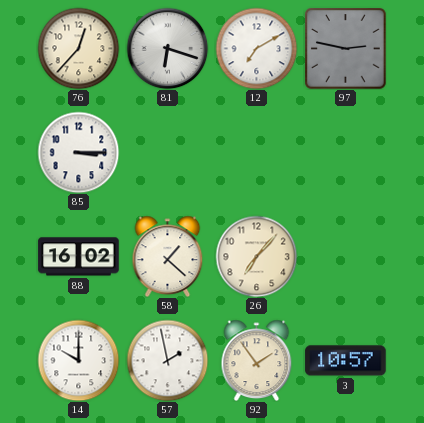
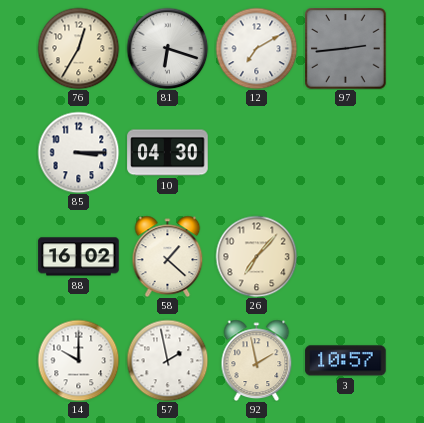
76: 12:37 -> 12:35 (78, 48)
97: 2:47 -> 2:44 (346, 49)
10: none -> 04:30 (168, 153)
92: 1:54 -> 1:58 (257, 360)
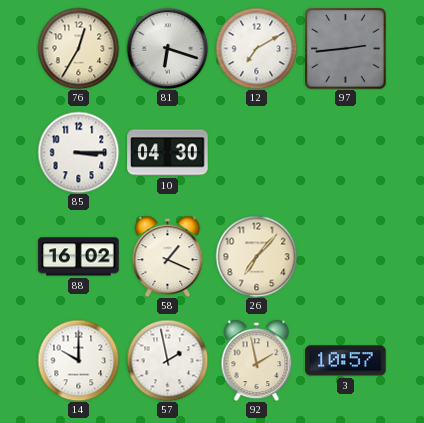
58: 1:22 -> 1:19 (168, 256)
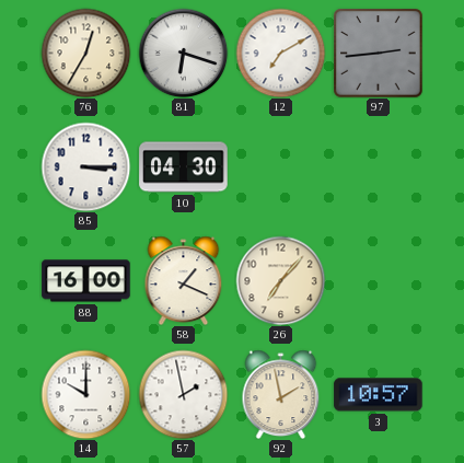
88: 16:02 -> 16:00 (86, 281)
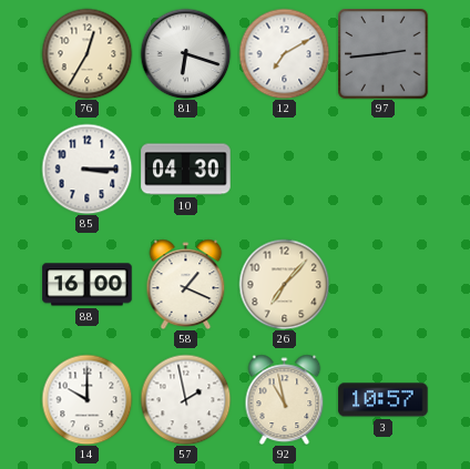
92: 1:58 -> 10:58 (285, 399)
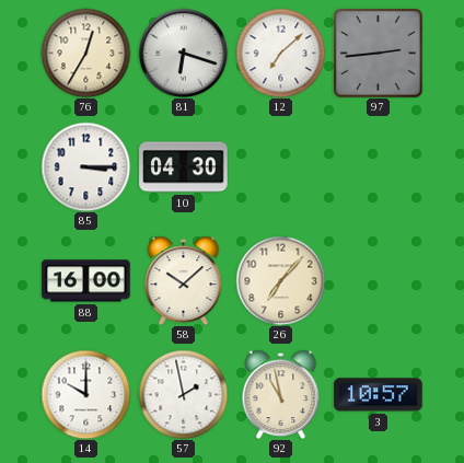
12: 7:10 -> 7:08 (280, 53)
58: 1:19 -> 10:08 (184, 280)
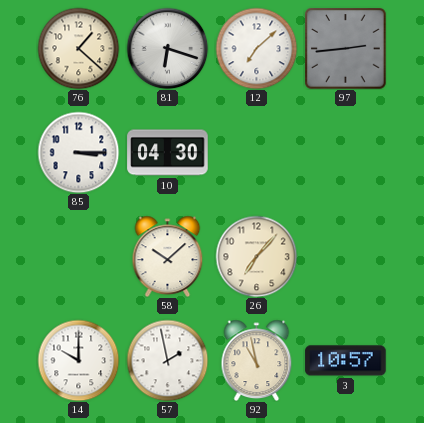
76: 12:35 -> 1:22 (78, 48)
88: 16:00 -> none (86, 281)
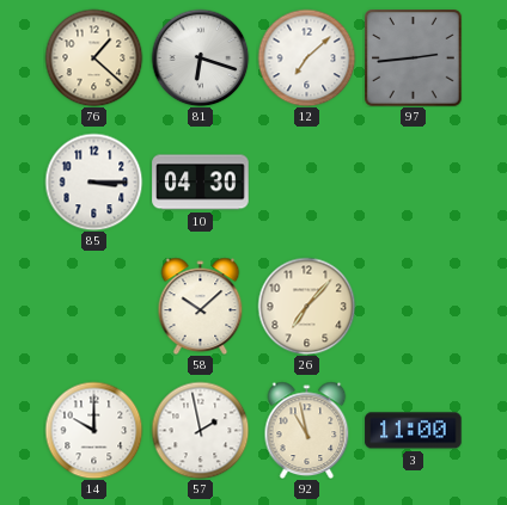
3: 10:57 -> 11:00 (414, 431)
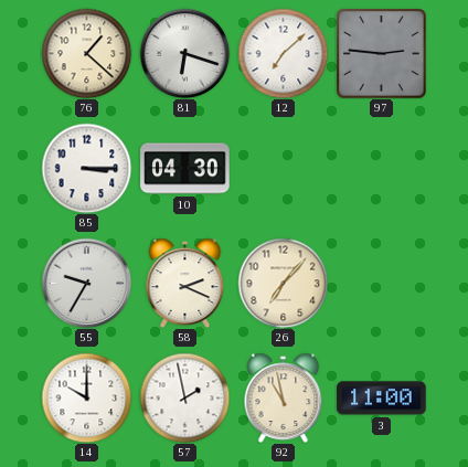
97: 2:44 -> 2:46 (382, 54)
55: none -> 9:35 (86, 283)
58: 10:08 -> 2:19 (185, 283)
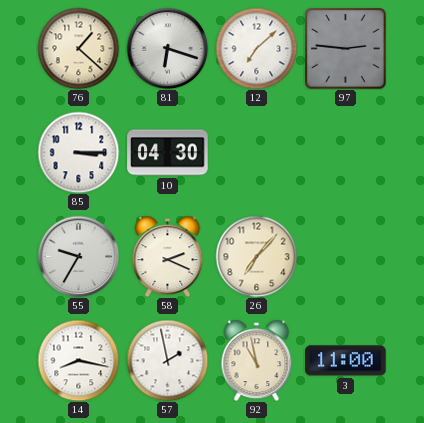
14: 10:00 -> 8:17 (78, 360)
